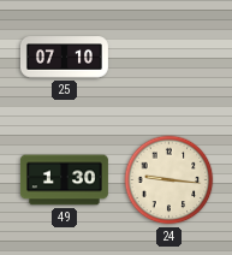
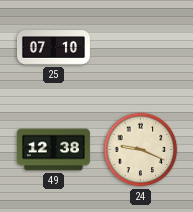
49: 1:30 -> 12:38 (53, 150)
24: 9:16 -> 9:19 (141, 150)
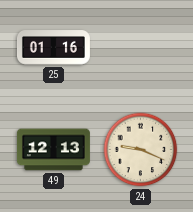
25: 07:10 -> 01:16 (53, 48)
49: 12:38 -> 12:13 (53, 150)
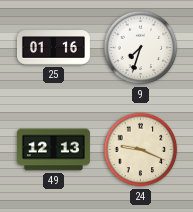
9: none -> 7:33 (141, 48)
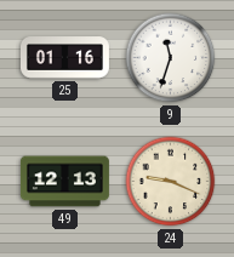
9: 7:33 -> 11:33 (171, 58)
